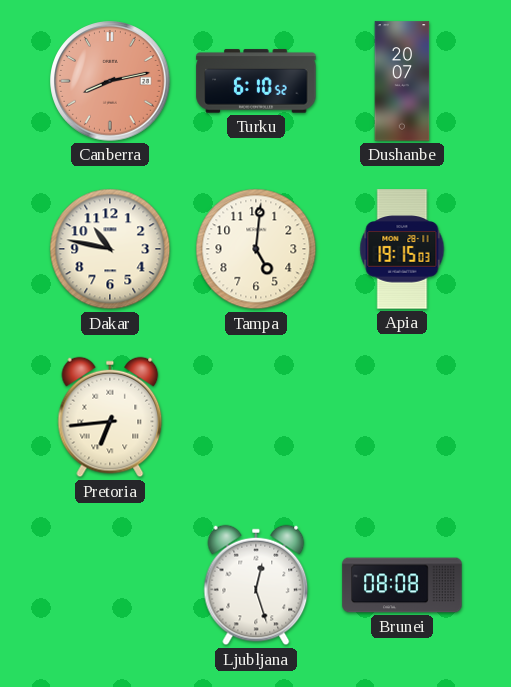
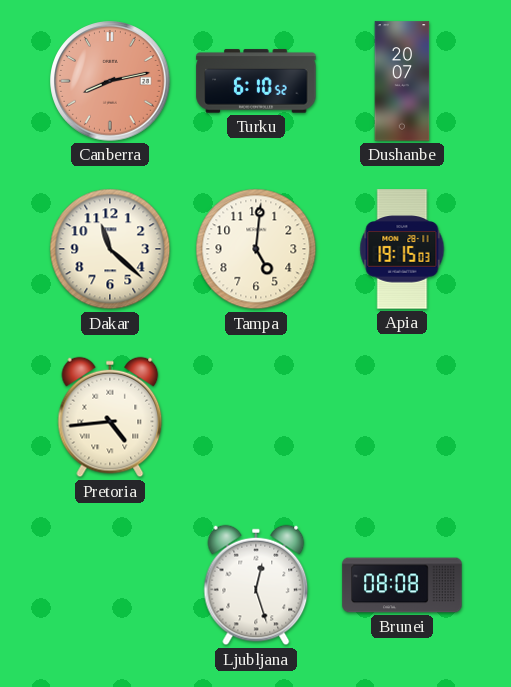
Dakar: 10:47 -> 11:22 (110, 249)
Pretoria: 6:44 -> 4:44 (110, 417)
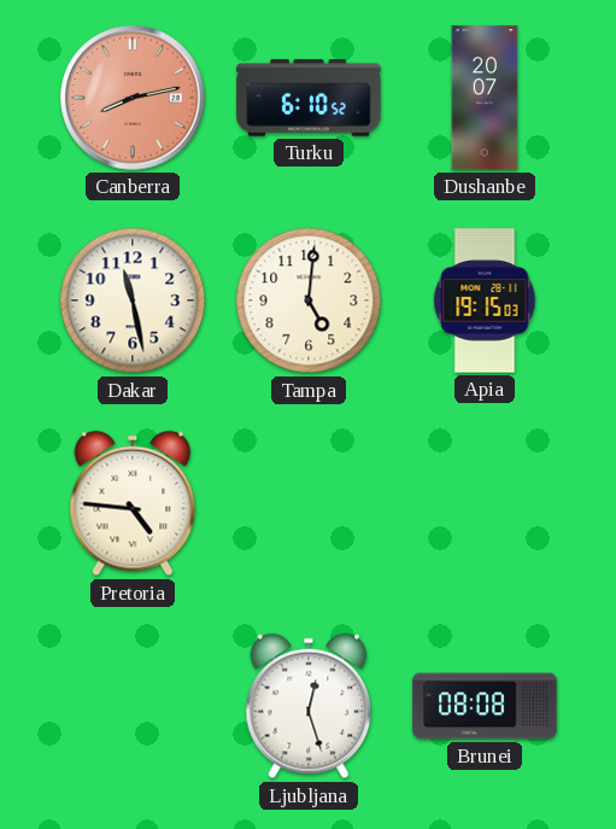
Dakar: 11:22 -> 11:28 (133, 300)
Pretoria: 4:44 -> 4:46 (133, 503)
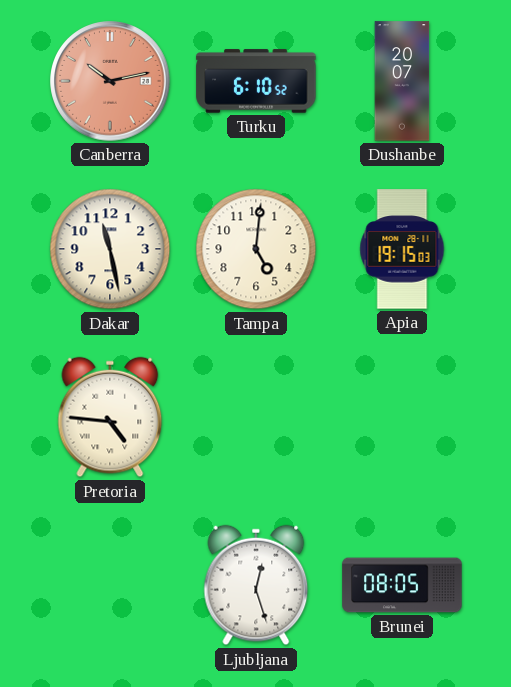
Canberra: 8:13 -> 10:13 (110, 81)
Brunei: 08:08 -> 08:05 (402, 585)
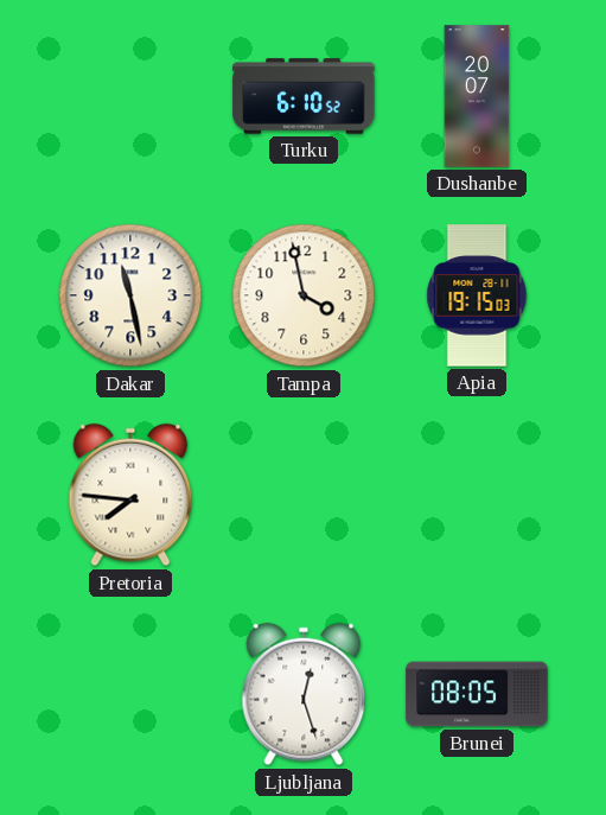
Canberra: 10:13 -> none (110, 81)
Tampa: 5:01 -> 3:58 (304, 295)
Pretoria: 4:46 -> 7:46 (130, 495)
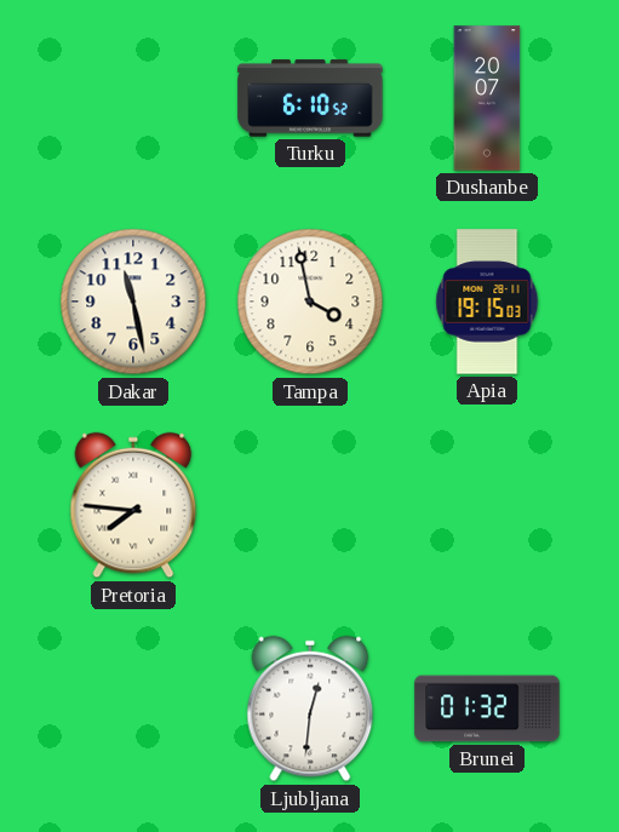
Ljubljana: 12:27 -> 12:31 (310, 708)
Brunei: 08:05 -> 01:32 (487, 708)
